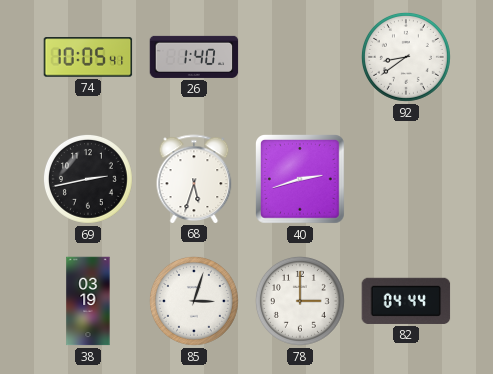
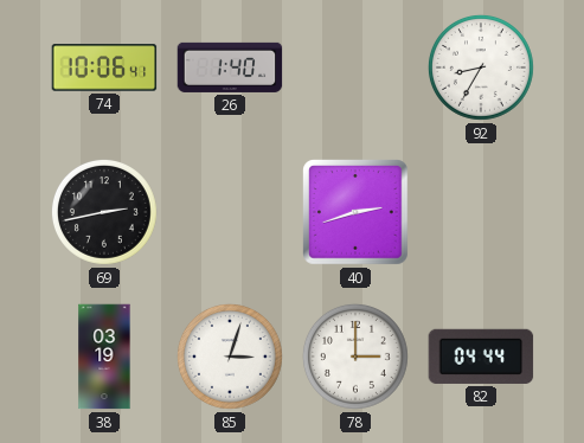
74: 10:05 -> 10:06 (104, 68)
92: 8:39 -> 8:35 (481, 68)
68: 5:33 -> none (194, 179)
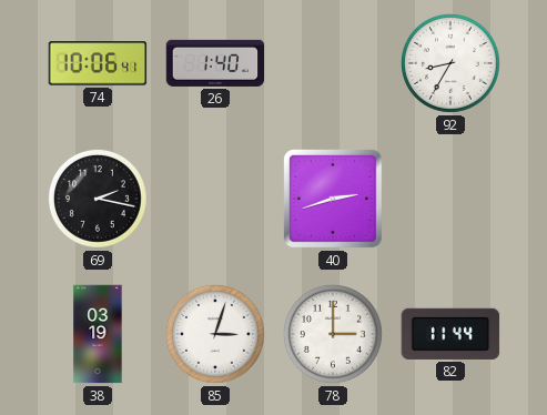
69: 2:43 -> 2:17 (98, 199)
82: 04:44 -> 11:44 (450, 334)
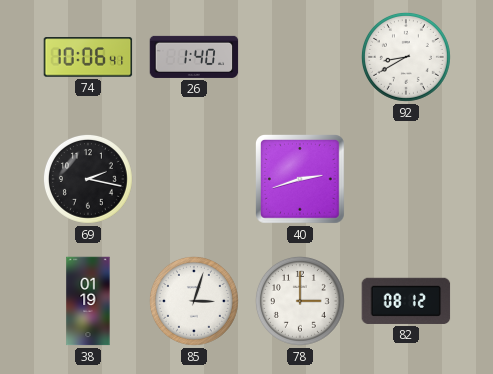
92: 8:35 -> 8:40 (406, 57)
38: 03:19 -> 01:19 (88, 301)
82: 11:44 -> 08:12 (406, 301)
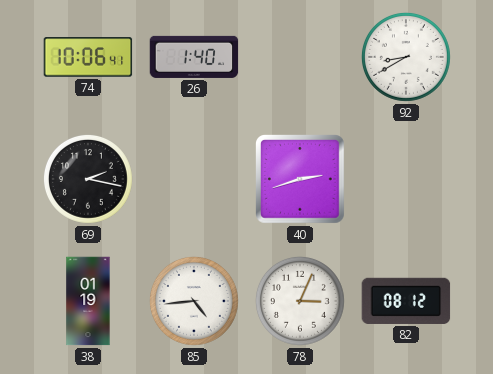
85: 3:03 -> 4:44 (194, 301)
78: 3:00 -> 3:04 (300, 301)
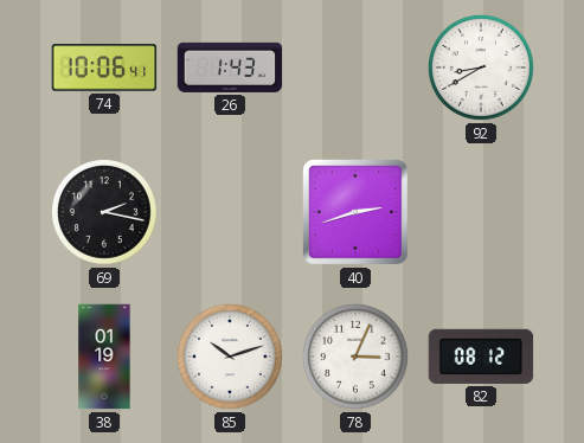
26: 1:40 -> 1:43 (230, 68)
85: 4:44 -> 10:12 (230, 357)
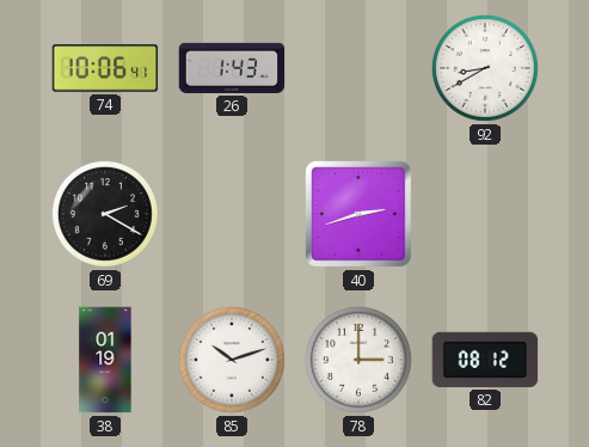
69: 2:17 -> 2:20 (105, 214)
78: 3:04 -> 3:00 (358, 360)
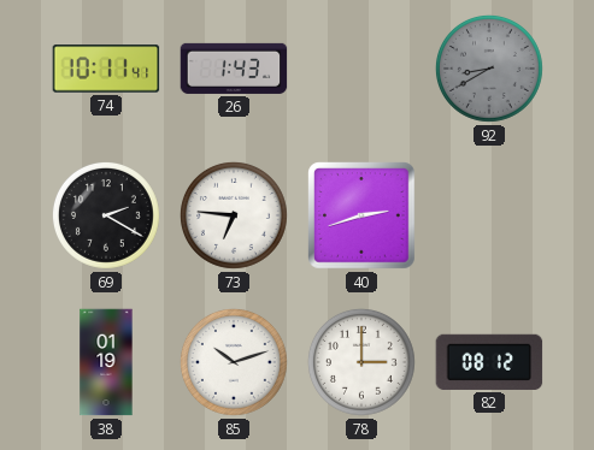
74: 10:06 -> 10:11 (106, 69)
92 dial: white -> grey (489, 69)
73: none -> 6:46 (234, 215)
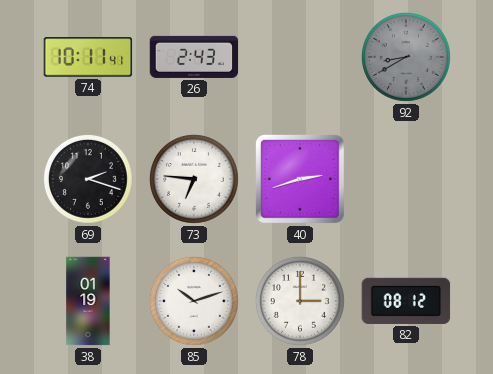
26: 1:43 -> 2:43 (194, 57)
69: 2:20 -> 2:18 (88, 179)
